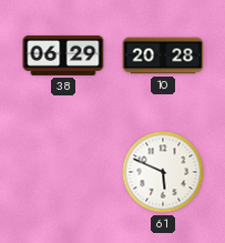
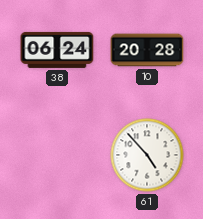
38: 06:29 -> 06:24 (57, 50)
61: 5:49 -> 4:53 (147, 155)
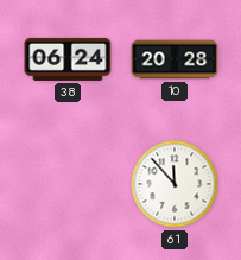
61: 4:53 -> 11:53 (175, 184)
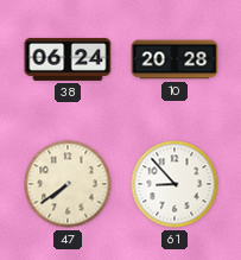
47: none -> 7:39 (68, 184)
61: 11:53 -> 8:53 (175, 184)
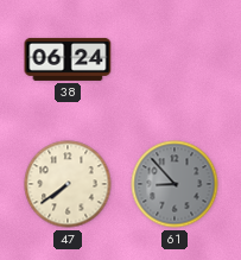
10: 20:28 -> none (175, 59)
61 dial: white -> grey (175, 184)
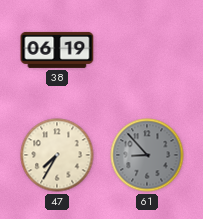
38: 06:24 -> 06:19 (57, 50)
47: 7:39 -> 7:35 (57, 155)
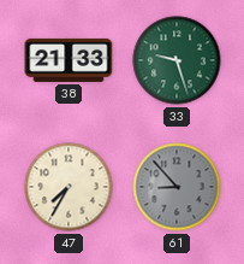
38: 06:19 -> 21:33 (69, 60)
33: none -> 9:27 (177, 60)
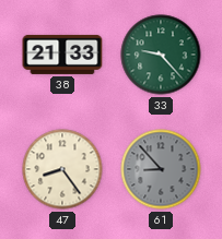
33: 9:27 -> 9:23 (161, 55)
47: 7:35 -> 8:24 (62, 169)
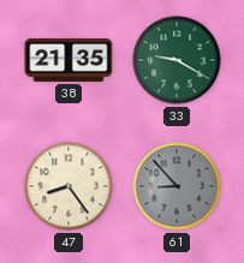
38: 21:33 -> 21:35 (69, 60)
33: 9:23 -> 9:20 (177, 60)
